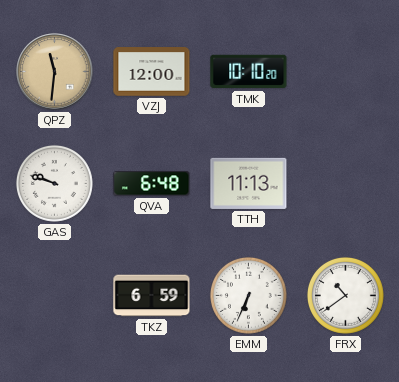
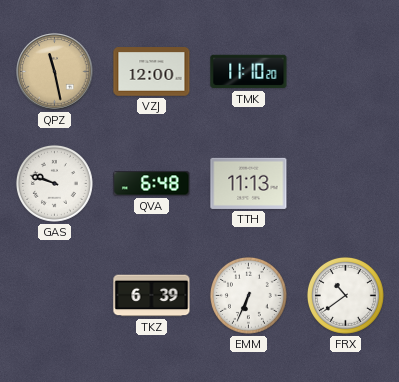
QPZ: 11:31 -> 11:28 (55, 72)
TMK: 10:10 -> 11:10 (249, 72)
TKZ: 6:59 -> 6:39 (152, 296)
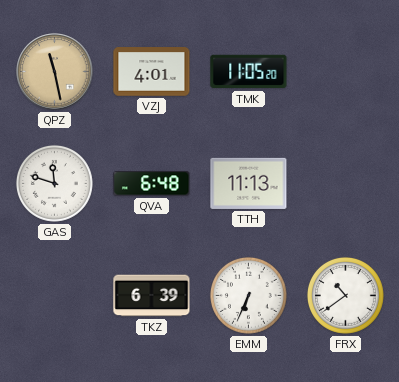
VZJ: 12:00 -> 4:01 (152, 72)
TMK: 11:10 -> 11:05 (249, 72)
GAS: 9:48 -> 11:48 (54, 183)
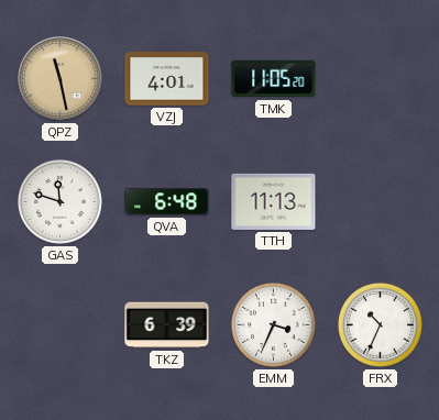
EMM: 6:34 -> 3:34 (273, 324)
FRX: 10:39 -> 10:34 (380, 324)
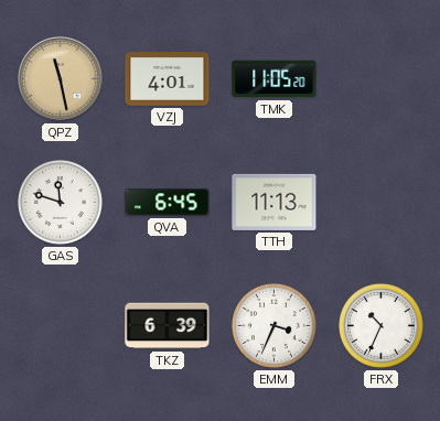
QVA: 6:48 -> 6:45 (168, 203)
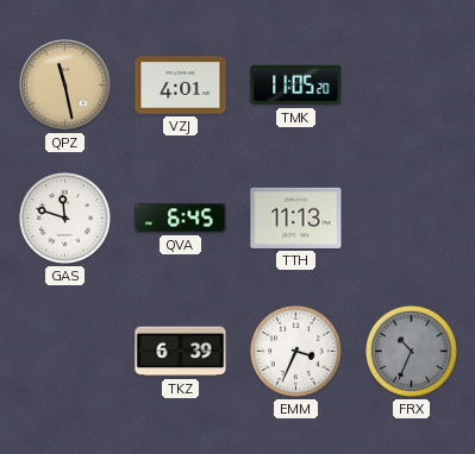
FRX dial: white -> grey (411, 351)
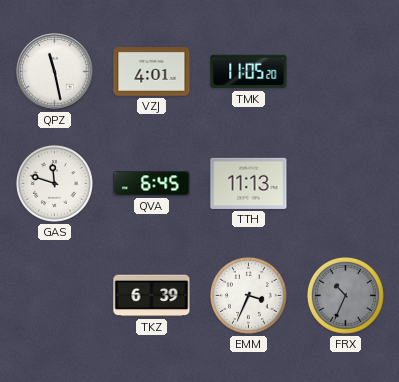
QPZ dial: champagne -> white (55, 72)
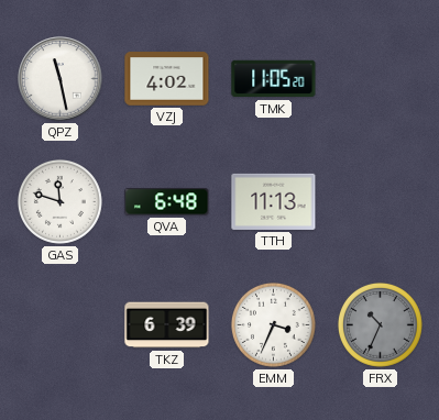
VZJ: 4:01 -> 4:02 (167, 79)
QVA: 6:45 -> 6:48 (167, 202)
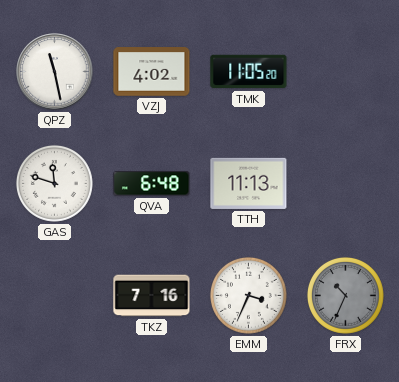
TKZ: 6:39 -> 7:16 (152, 296)
